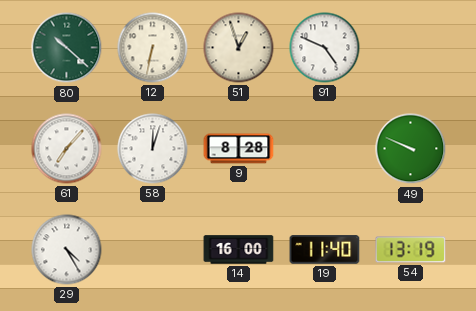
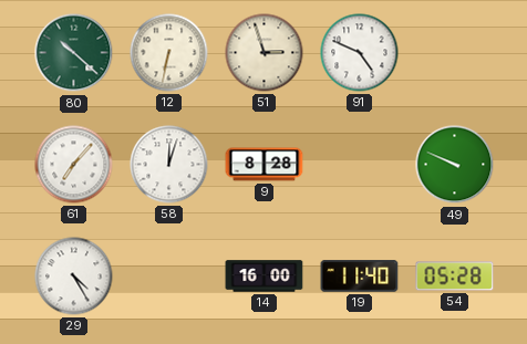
51: 12:57 -> 2:57 (265, 53)
54: 13:19 -> 05:28 (455, 277)
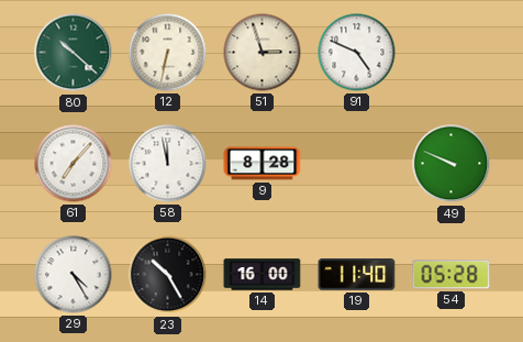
58: 12:03 -> 11:58 (168, 164)
23: none -> 10:25 (168, 275)
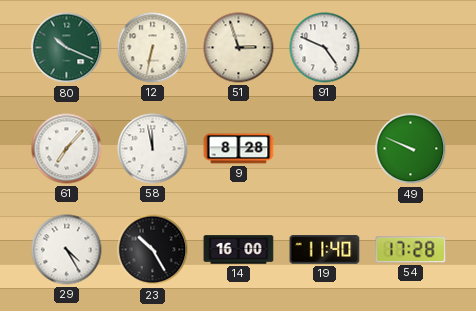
80: 10:22 -> 10:19 (67, 48)
54: 05:28 -> 17:28 (411, 250)
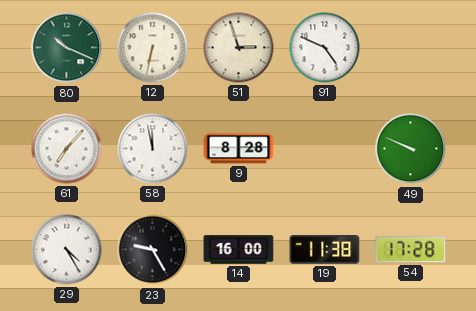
23: 10:25 -> 9:25 (153, 250)
19: 11:40 -> 11:38 (325, 250)
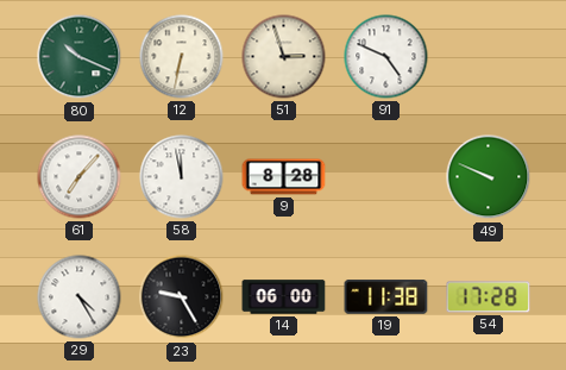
14: 16:00 -> 06:00 (284, 297)
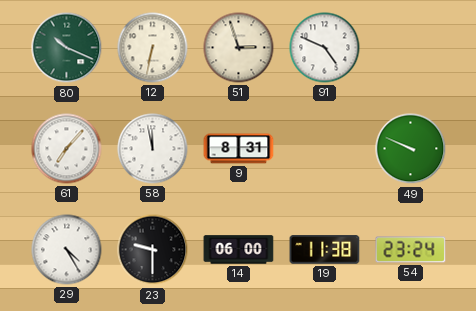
9: 8:28 -> 8:31 (239, 149)
23: 9:25 -> 9:30 (153, 250)
54: 17:28 -> 23:24 (411, 250)
